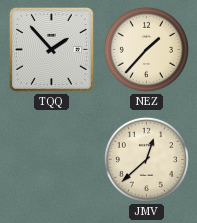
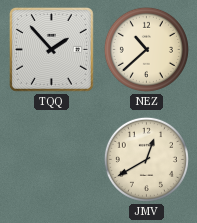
NEZ: 1:37 -> 10:38 (146, 49)
JMV: 12:38 -> 12:40 (146, 159)
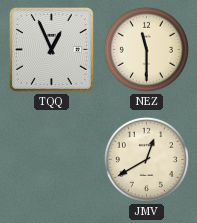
TQQ: 1:53 -> 12:56 (51, 49)
NEZ: 10:38 -> 11:30 (146, 49)
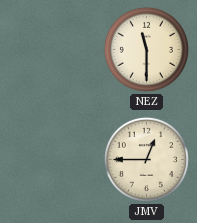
TQQ: 12:56 -> none (51, 49)
JMV: 12:40 -> 12:45 (146, 159)
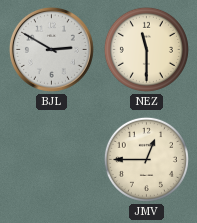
BJL: none -> 2:50 (51, 49)
